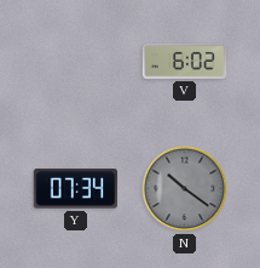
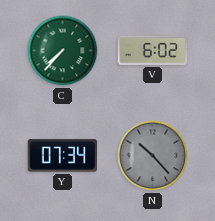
C: none -> 7:37 (63, 51)
N: 10:21 -> 10:23 (153, 156)
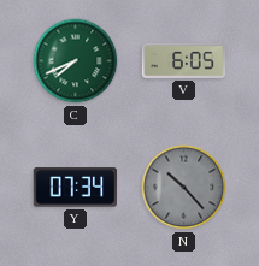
C: 7:37 -> 7:41 (76, 61)
V: 6:02 -> 6:05 (184, 60)
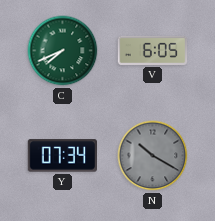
N: 10:23 -> 10:20 (153, 156)
